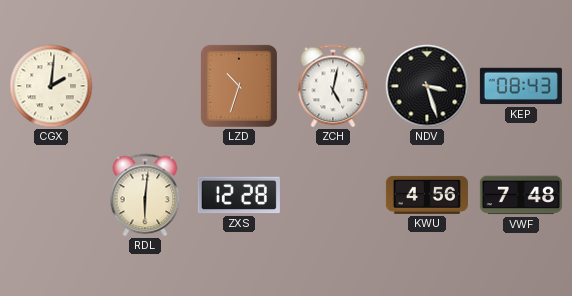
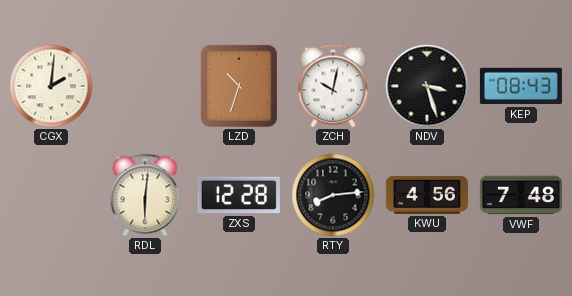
ZCH: 5:02 -> 10:02 (333, 86)
RTY: none -> 8:14 (333, 195)
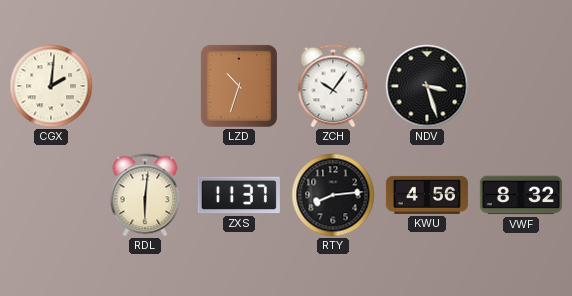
ZCH: 10:02 -> 10:06 (333, 86)
KEP: 08:43 -> none (521, 86)
ZXS: 12:28 -> 11:37 (239, 195)
VWF: 7:48 -> 8:32 (521, 195)
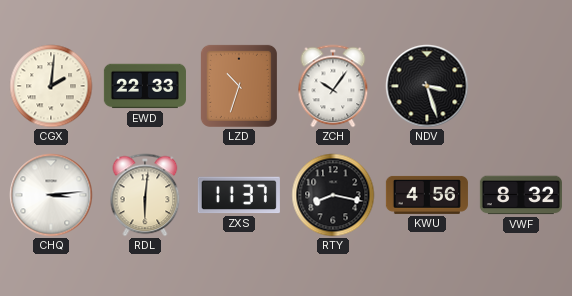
EWD: none -> 22:33 (145, 86)
CHQ: none -> 3:14 (51, 195)
RTY: 8:14 -> 8:17 (333, 195)
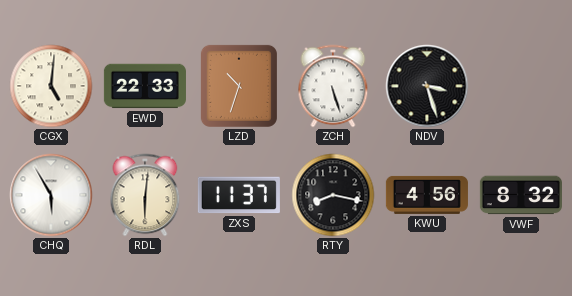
CGX: 2:01 -> 5:01 (51, 86)
ZCH: 10:06 -> 5:27 (333, 86)
CHQ: 3:14 -> 5:55 (51, 195)
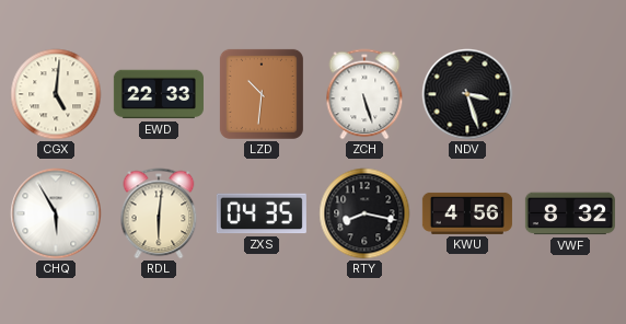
LZD: 10:33 -> 10:31 (262, 94)
ZXS: 11:37 -> 04:35 (262, 213)
